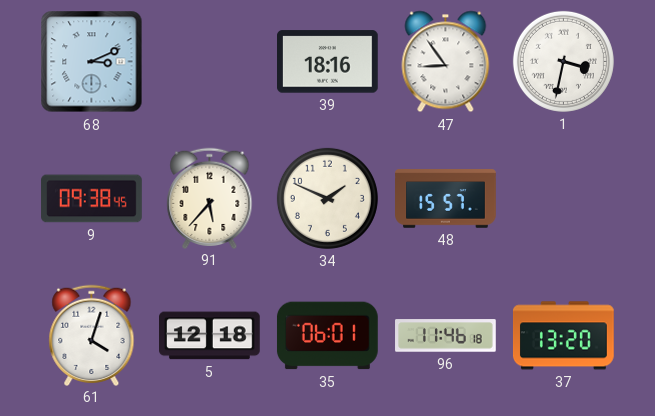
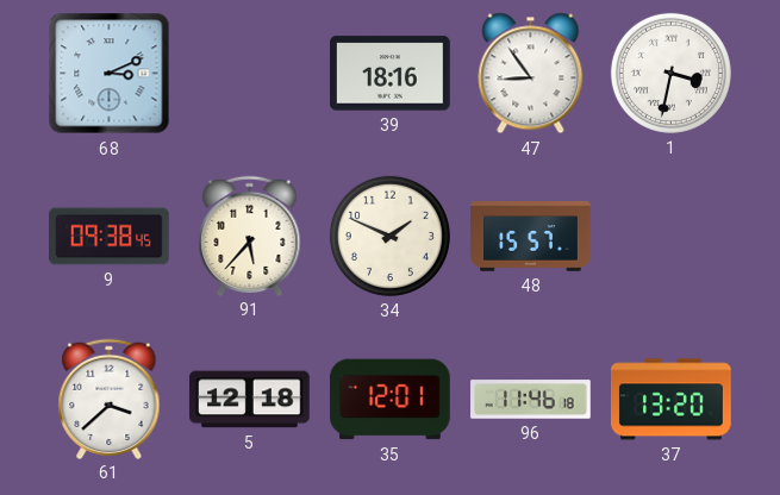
61: 4:03 -> 3:38 (110, 399)
35: 06:01 -> 12:01 (389, 400)
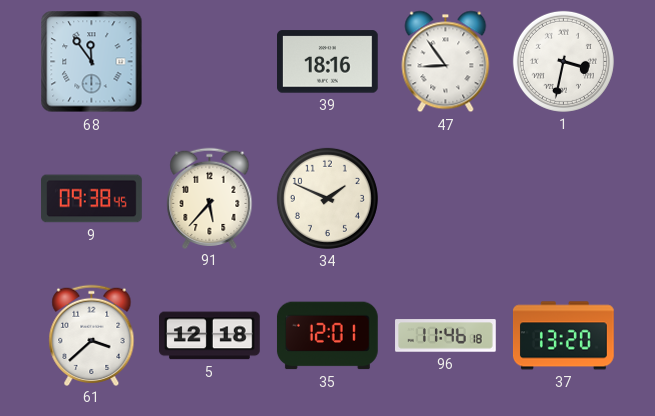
68: 3:11 -> 11:54 (92, 62)
48: 15:57 -> none (531, 237)
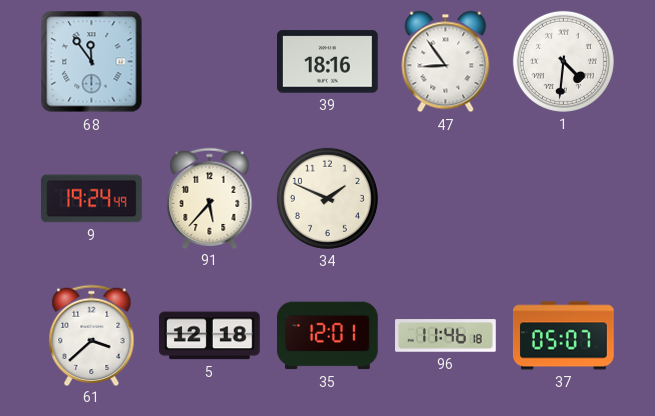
1: 3:32 -> 4:31 (563, 61)
9: 09:38 -> 19:24 (92, 199)
37: 13:20 -> 05:07 (563, 336)
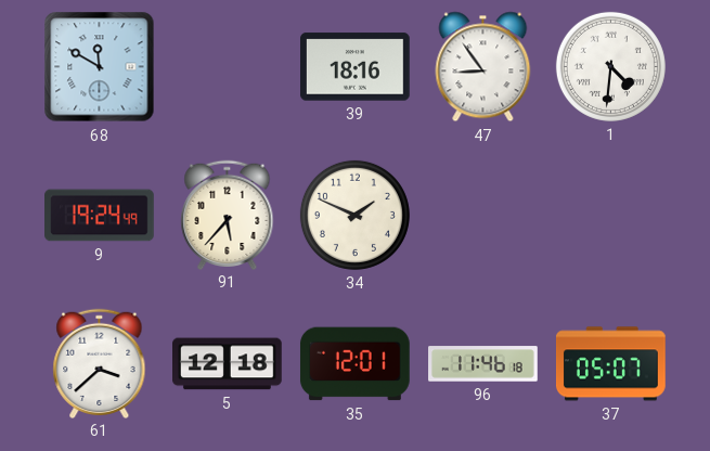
68: 11:54 -> 11:50 (100, 67)
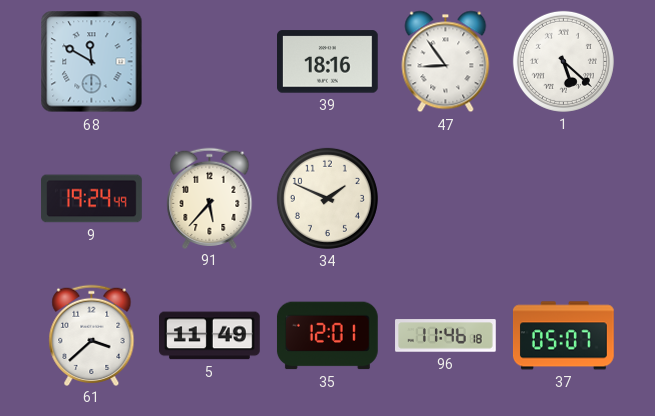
1: 4:31 -> 5:22 (563, 61)
5: 12:18 -> 11:49 (210, 336)
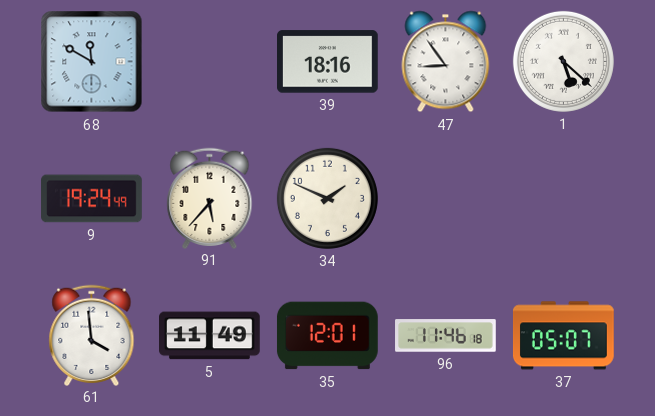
61: 3:38 -> 3:59 (92, 335)
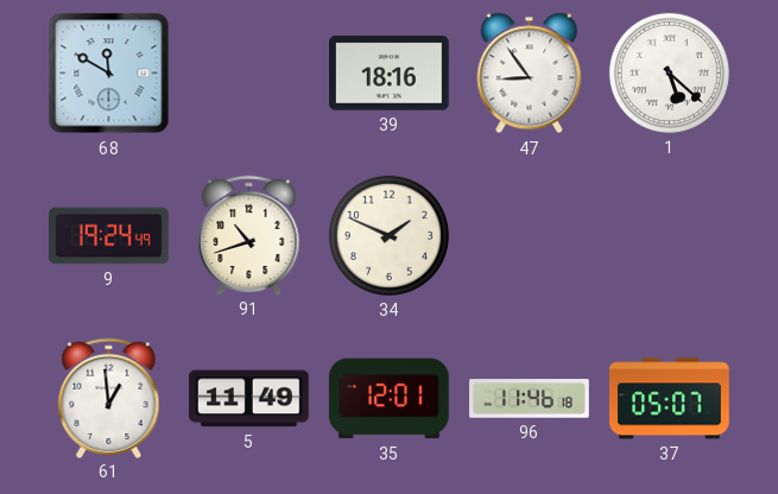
91: 5:37 -> 10:42 (249, 235)
61: 3:59 -> 12:59 (109, 398)
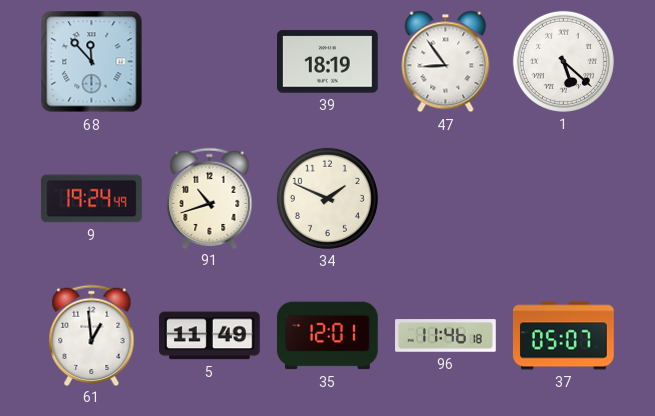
68: 11:50 -> 11:53 (92, 62)
39: 18:16 -> 18:19 (328, 62)
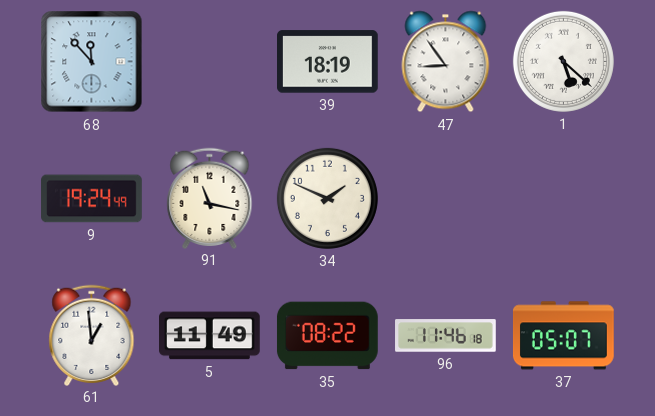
91: 10:42 -> 11:17 (210, 198)
35: 12:01 -> 08:22 (327, 336)
